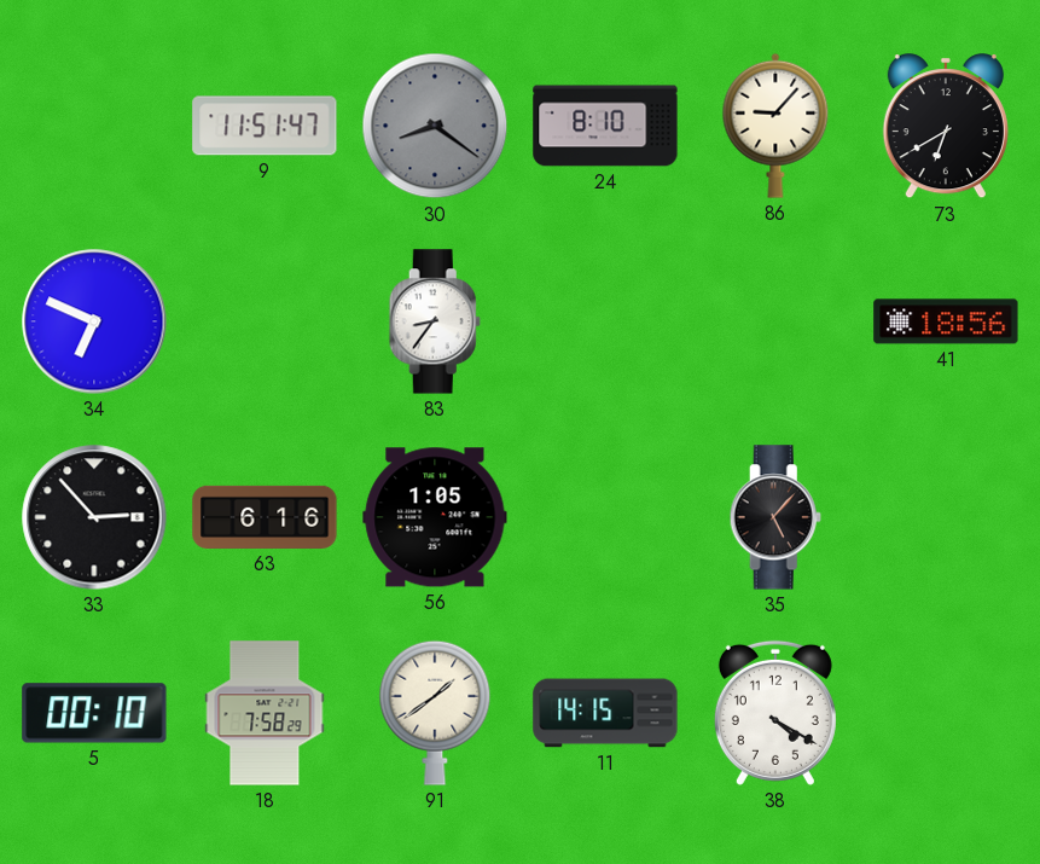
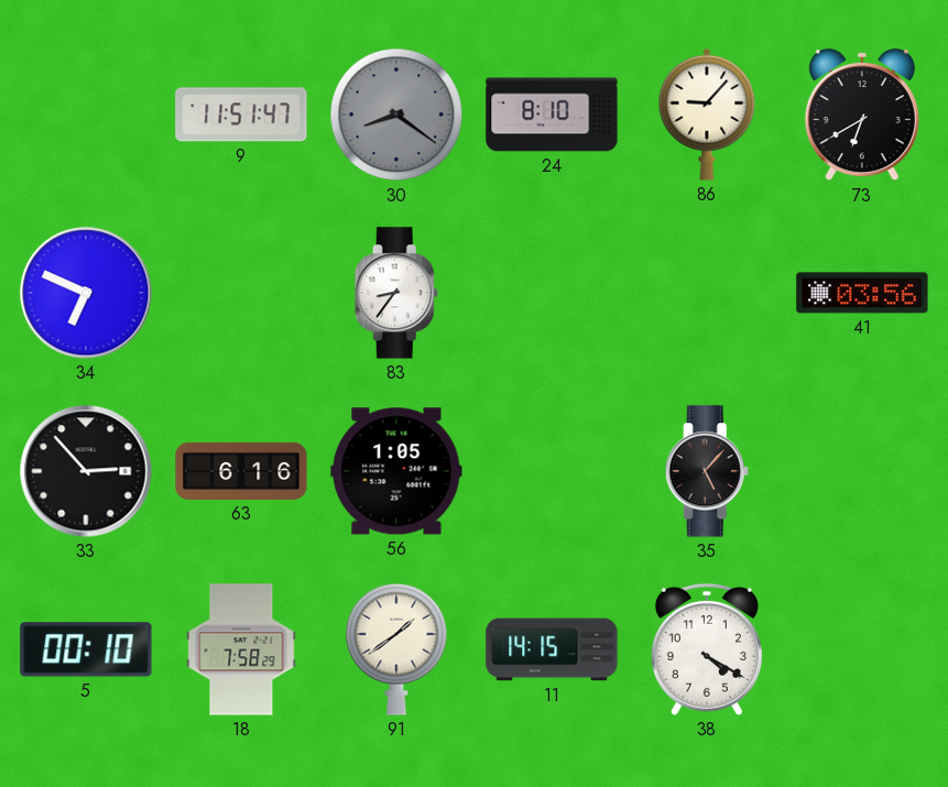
41: 18:56 -> 03:56 (862, 293)
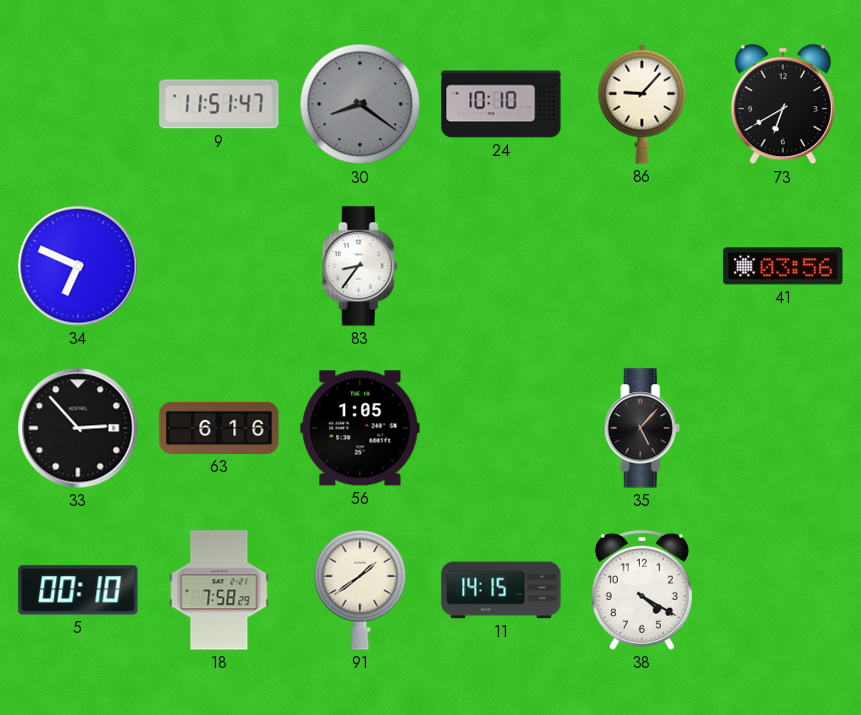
24: 8:10 -> 10:10 (501, 104)
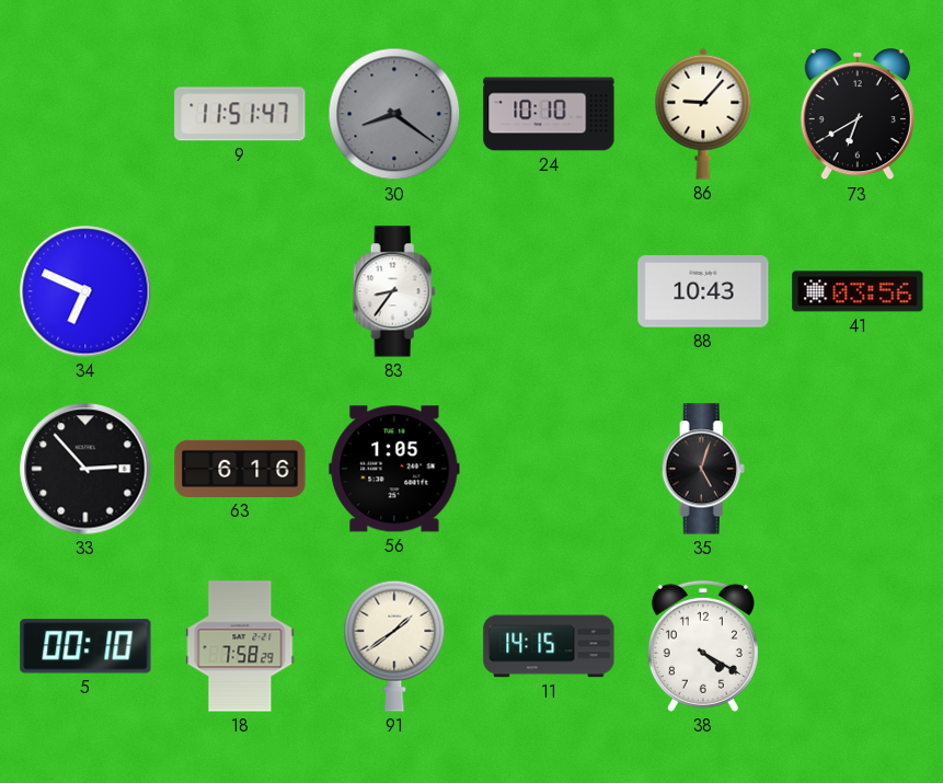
88: none -> 10:43 (703, 291)
35: 5:07 -> 5:03 (703, 469)
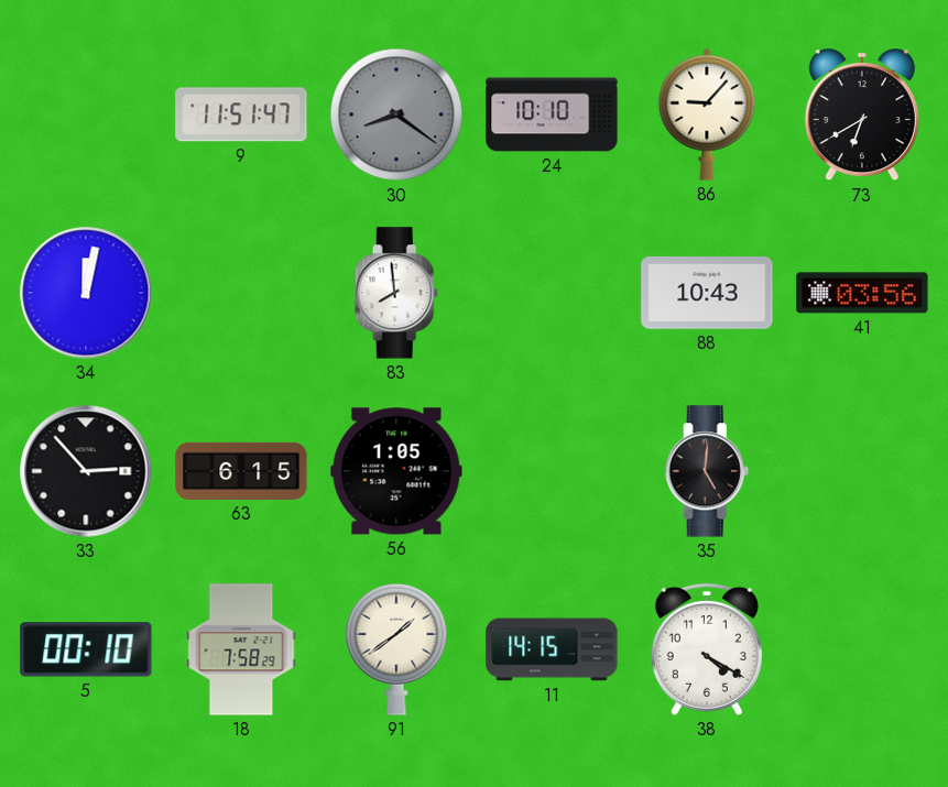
34: 6:49 -> 12:02 (86, 293)
83: 8:36 -> 7:59 (396, 293)
63: 6:16 -> 6:15 (241, 471)
35: 5:03 -> 5:01 (707, 471)
